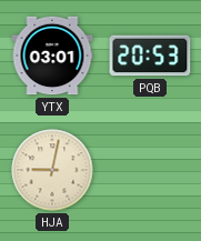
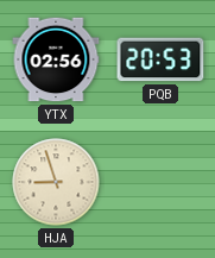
YTX: 03:01 -> 02:56 (56, 59)
HJA: 9:02 -> 8:57 (56, 182)
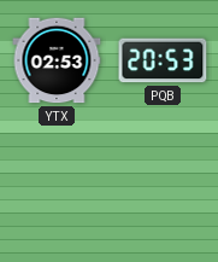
YTX: 02:56 -> 02:53 (57, 60)
HJA: 8:57 -> none (56, 182)
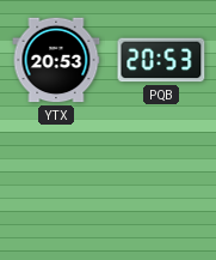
YTX: 02:53 -> 20:53 (56, 60)
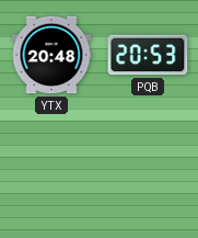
YTX: 20:53 -> 20:48 (51, 55)
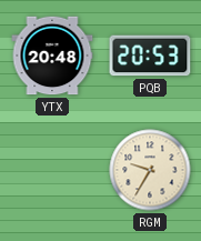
RGM: none -> 9:35 (150, 170)
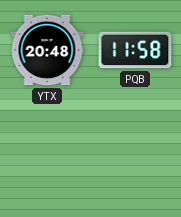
PQB: 20:53 -> 11:58 (135, 50)
RGM: 9:35 -> none (150, 170)
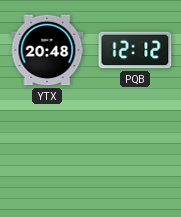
PQB: 11:58 -> 12:12 (135, 50)
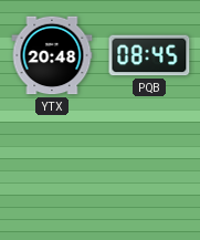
PQB: 12:12 -> 08:45 (149, 55)
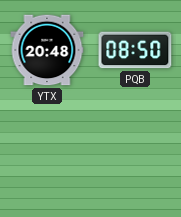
PQB: 08:45 -> 08:50 (135, 50)
